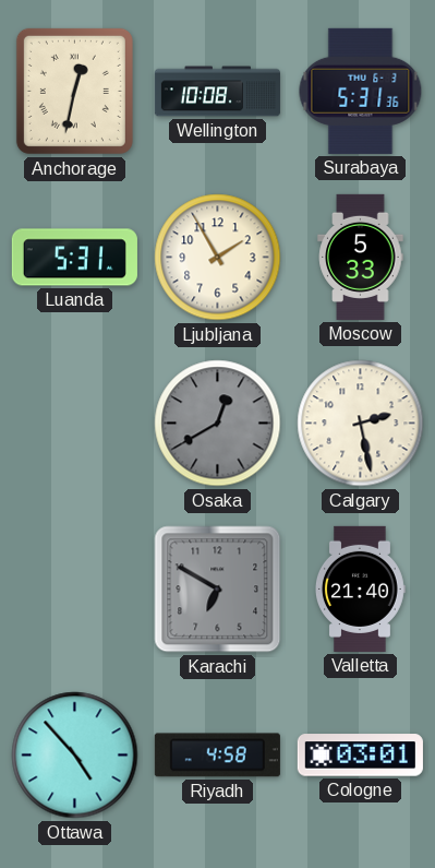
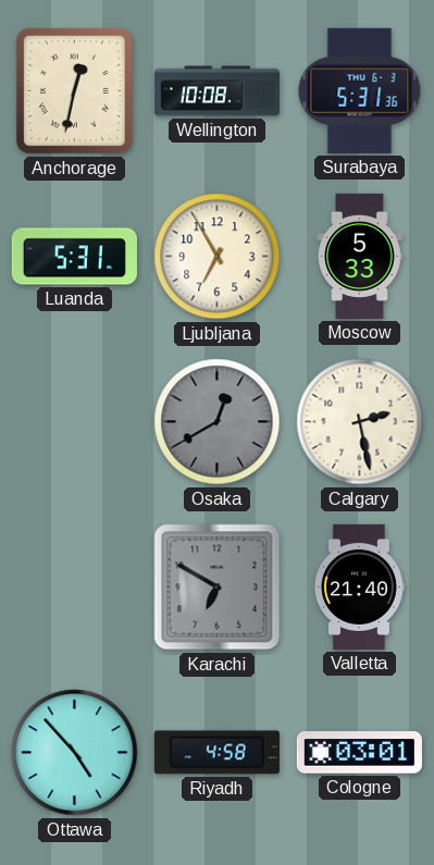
Ljubljana: 1:55 -> 6:55 (218, 257)
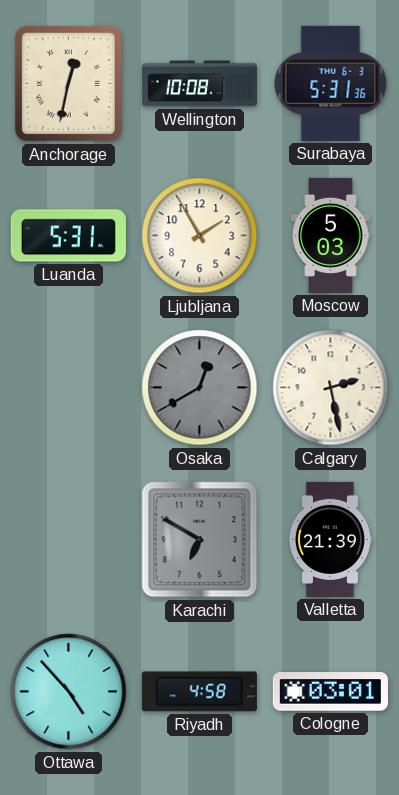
Ljubljana: 6:55 -> 1:55 (200, 236)
Moscow: 5:33 -> 5:03 (331, 235)
Valletta: 21:40 -> 21:39 (331, 539)
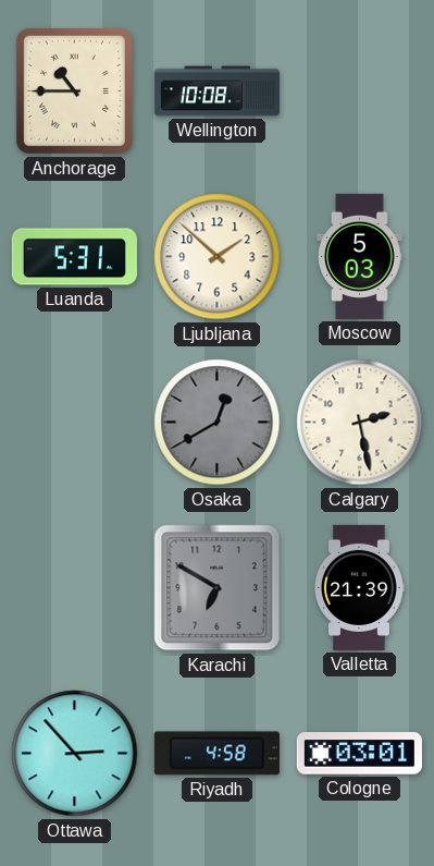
Anchorage: 12:32 -> 10:45 (74, 90)
Surabaya: 5:31 -> none (331, 83)
Ljubljana: 1:55 -> 1:52 (218, 257)
Ottawa: 4:53 -> 2:53 (75, 754)
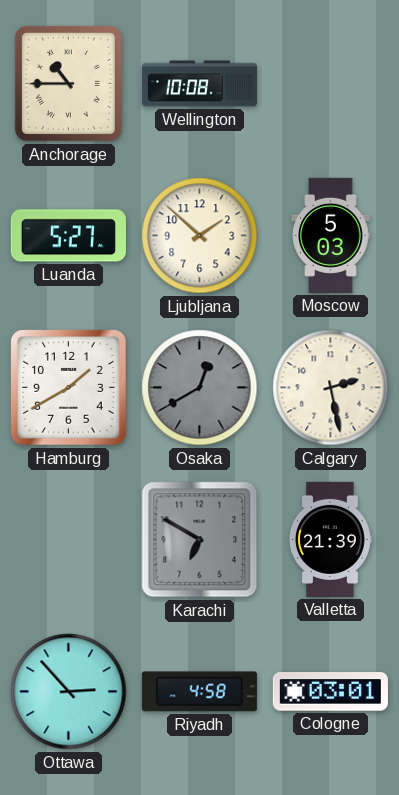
Luanda: 5:31 -> 5:27 (68, 236)
Hamburg: none -> 1:40 (68, 387)
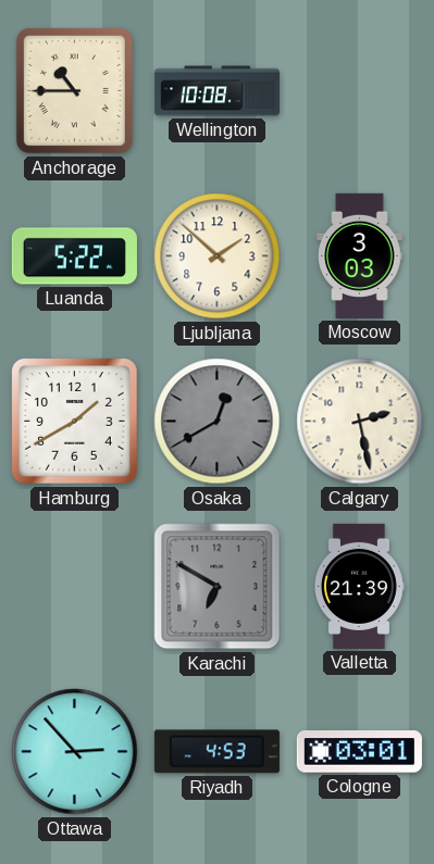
Luanda: 5:27 -> 5:22 (74, 256)
Moscow: 5:03 -> 3:03 (360, 255)
Riyadh: 4:58 -> 4:53 (216, 752)
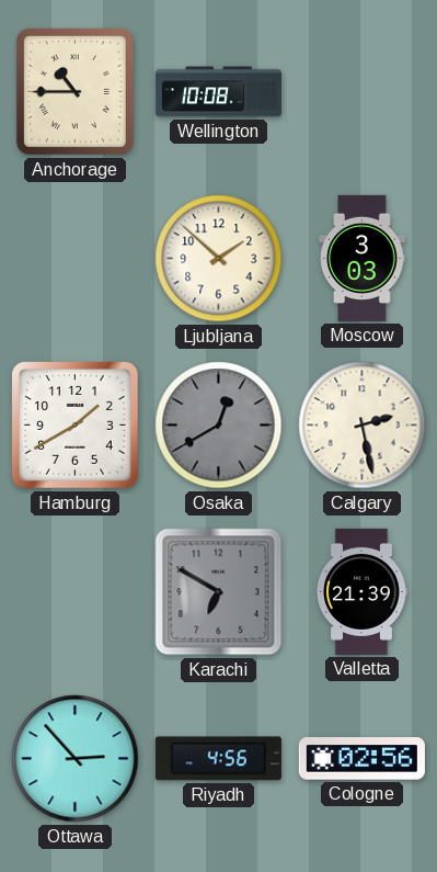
Luanda: 5:22 -> none (74, 256)
Riyadh: 4:53 -> 4:56 (218, 759)
Cologne: 03:01 -> 02:56 (361, 759)
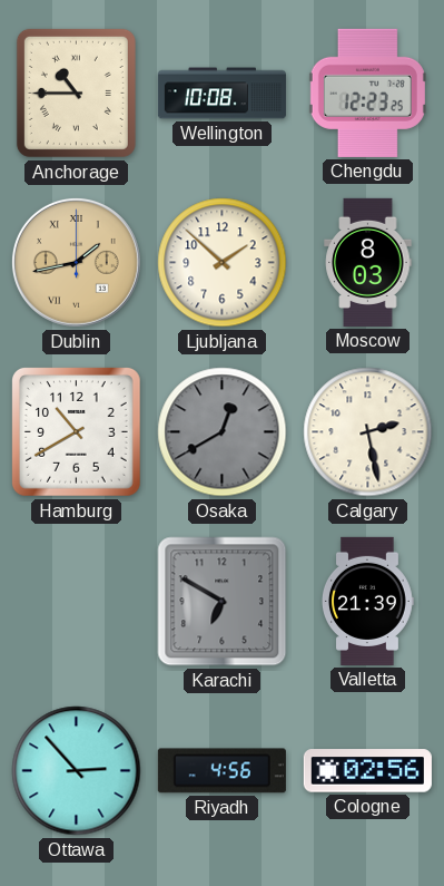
Chengdu: none -> 12:23 (367, 93)
Dublin: none -> 1:43 (76, 262)
Moscow: 3:03 -> 8:03 (368, 262)
Hamburg: 1:40 -> 10:40 (76, 431)
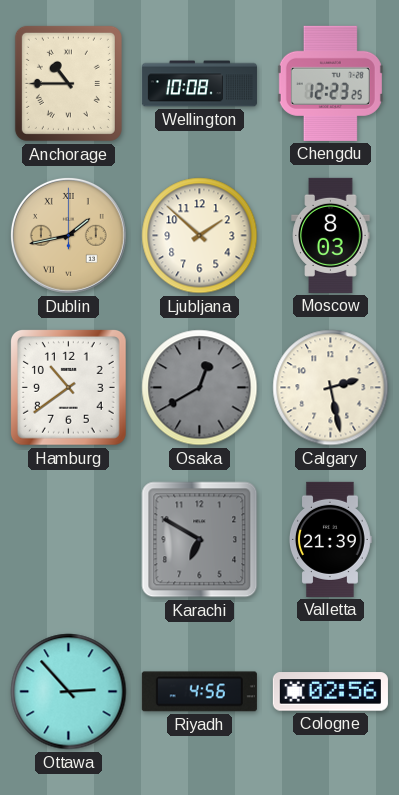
Hamburg: 10:40 -> 10:39 (68, 387)
